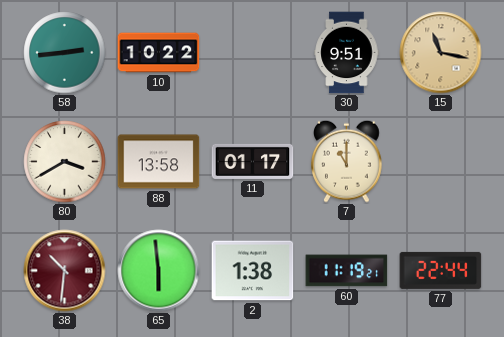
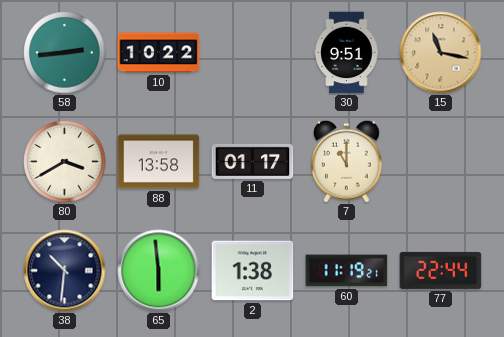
38 dial: burgundy -> navy (65, 271)
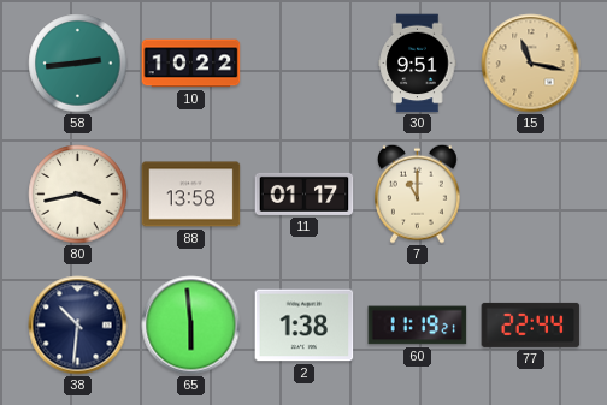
80: 3:40 -> 3:43 (78, 195)
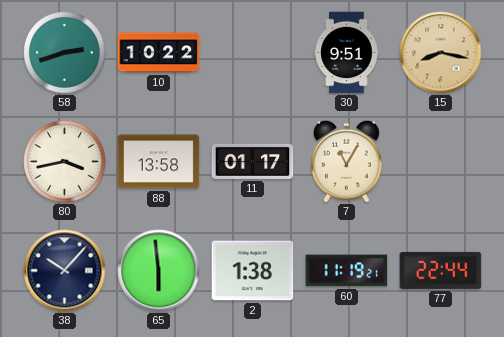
58: 2:44 -> 2:42 (65, 53)
15: 11:17 -> 8:17 (441, 53)
7: 11:00 -> 11:05 (347, 161)
38: 10:31 -> 10:07 (65, 271)
